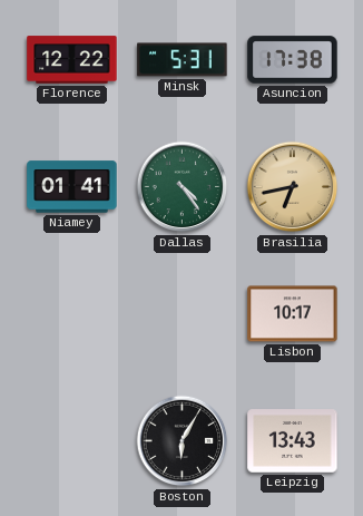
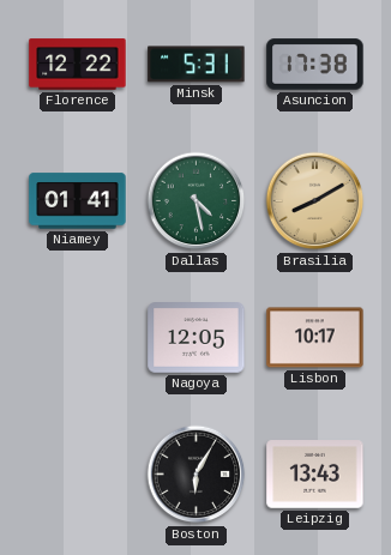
Dallas: 4:24 -> 4:28 (197, 201)
Brasilia: 6:43 -> 8:10 (315, 201)
Nagoya: none -> 12:05 (197, 338)
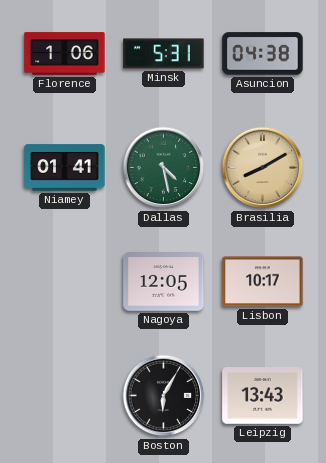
Florence: 12:22 -> 1:06 (65, 54)
Asuncion: 17:38 -> 04:38 (263, 54)
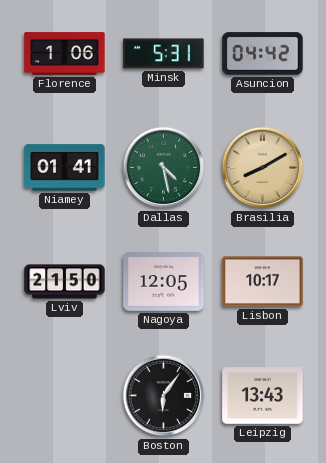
Asuncion: 04:38 -> 04:42 (263, 54)
Lviv: none -> 21:50 (65, 282)
Boston: 6:05 -> 6:06 (164, 396)
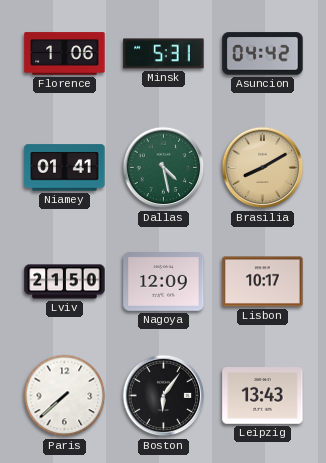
Nagoya: 12:05 -> 12:09 (164, 282)
Paris: none -> 7:38 (65, 396)
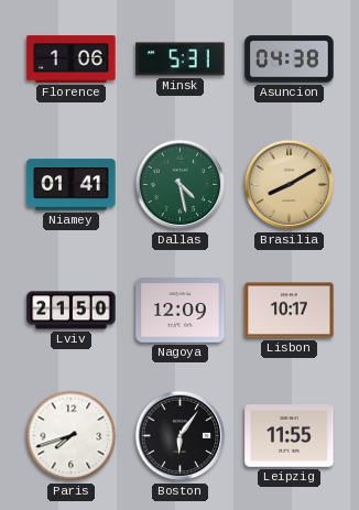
Asuncion: 04:42 -> 04:38 (290, 59)
Paris: 7:38 -> 7:42 (72, 436)
Leipzig: 13:43 -> 11:55 (290, 436)
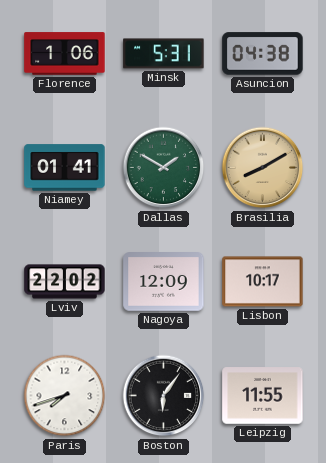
Dallas: 4:28 -> 1:50 (164, 168)
Lviv: 21:50 -> 22:02 (65, 282)
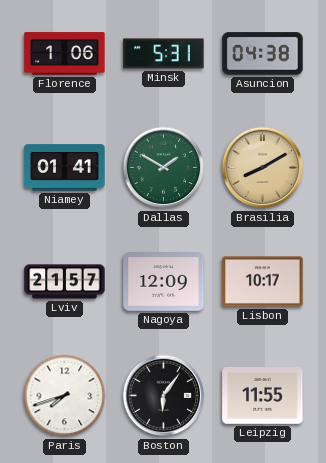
Lviv: 22:02 -> 21:57 (65, 282)
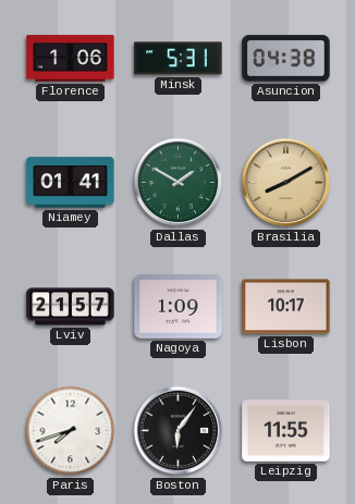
Nagoya: 12:09 -> 1:09 (179, 307)
